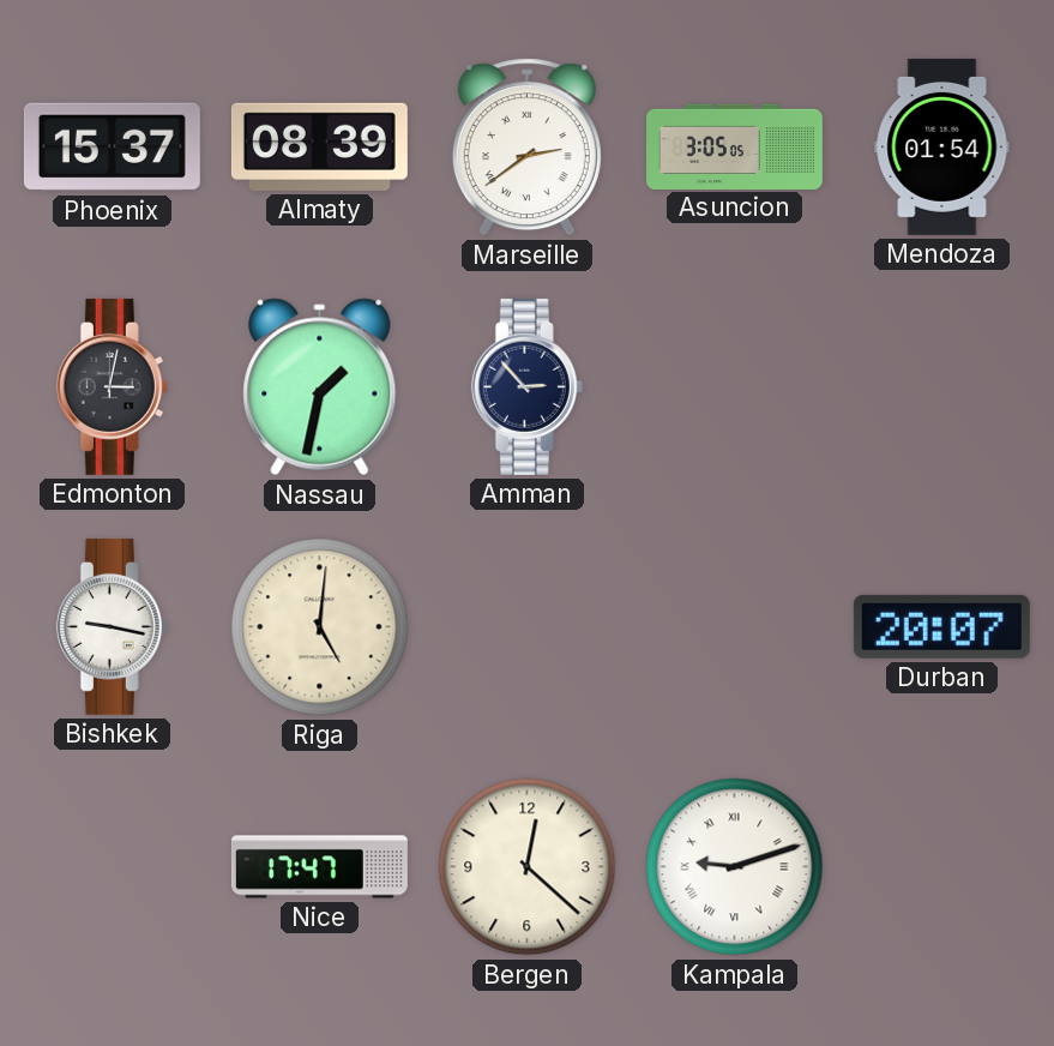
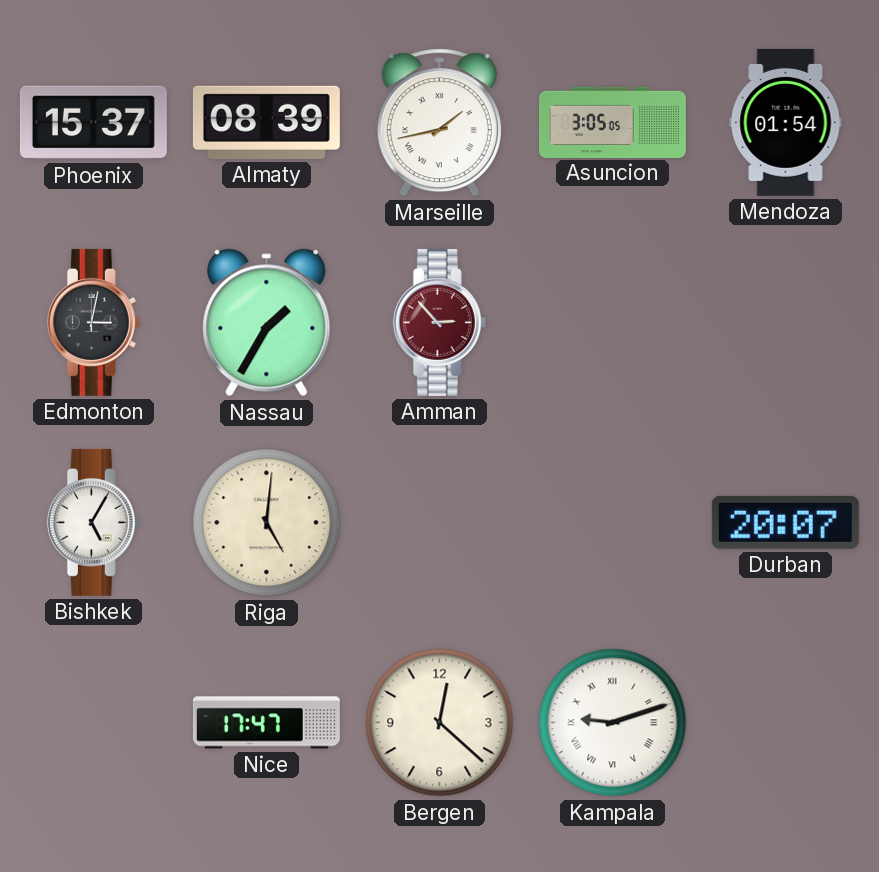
Marseille: 2:39 -> 1:43 (439, 123)
Nassau: 1:32 -> 1:35 (267, 323)
Amman dial: navy -> burgundy (439, 322)
Bishkek: 9:17 -> 5:05 (93, 522)
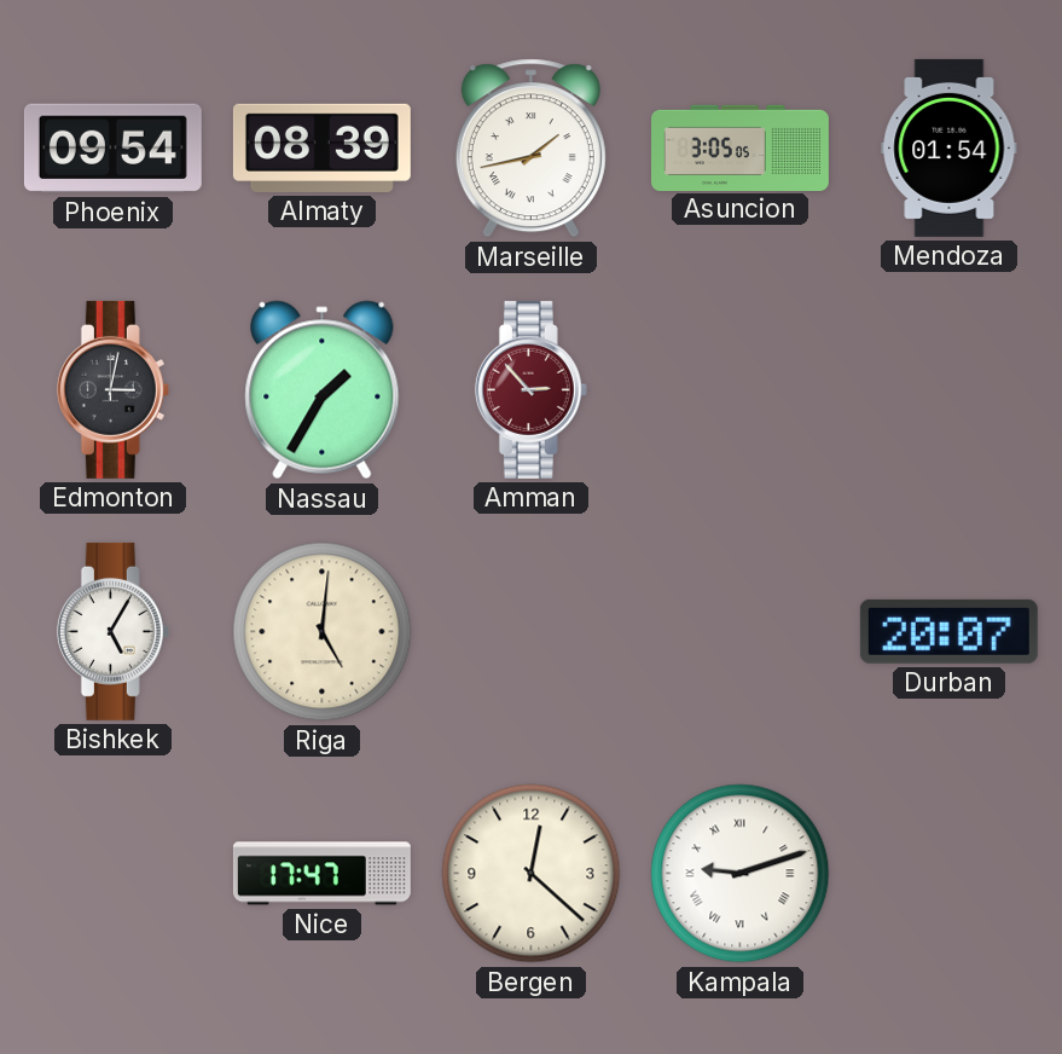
Phoenix: 15:37 -> 09:54 (112, 149)
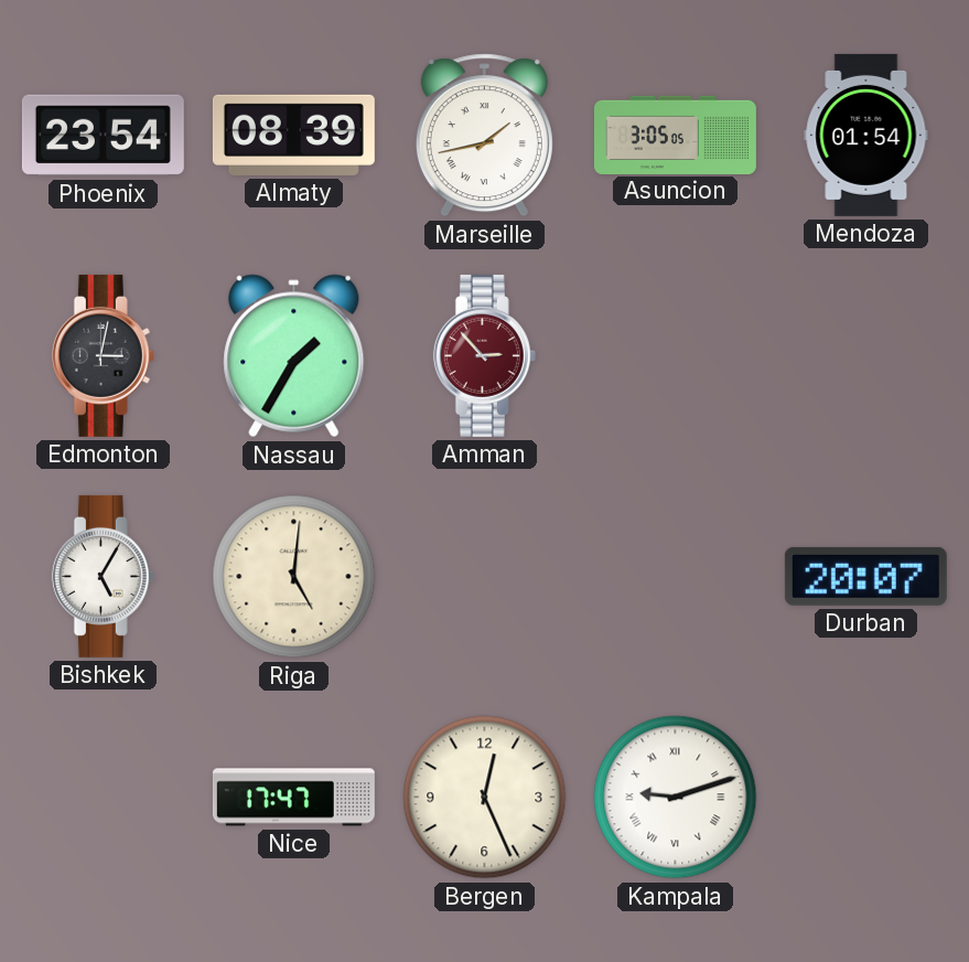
Phoenix: 09:54 -> 23:54 (103, 136)
Bergen: 12:22 -> 12:26 (485, 798)
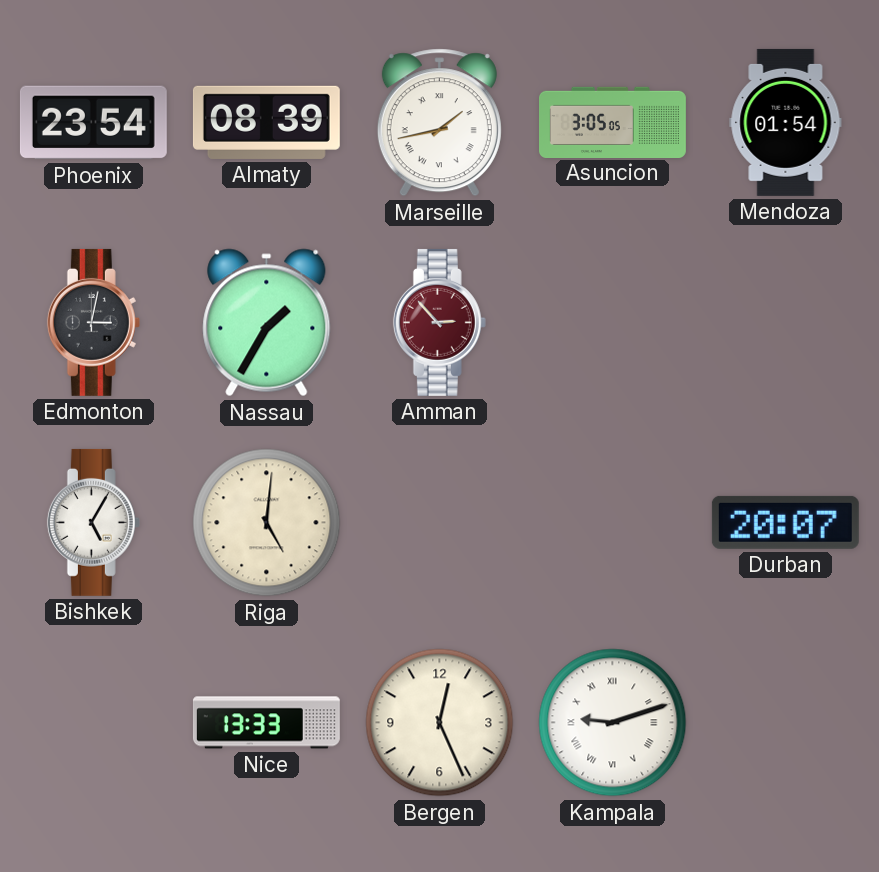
Nice: 17:47 -> 13:33 (266, 723)
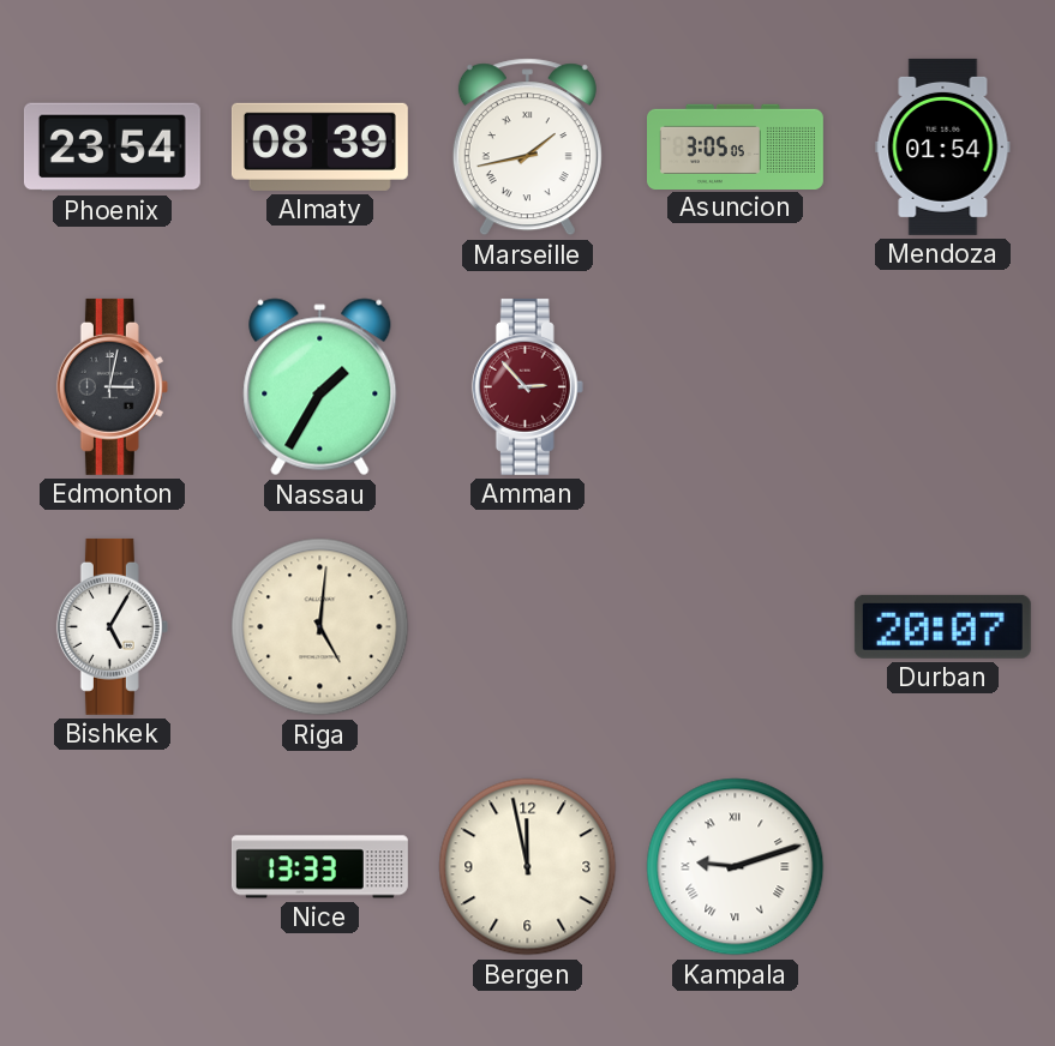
Bergen: 12:26 -> 11:58 (528, 867)
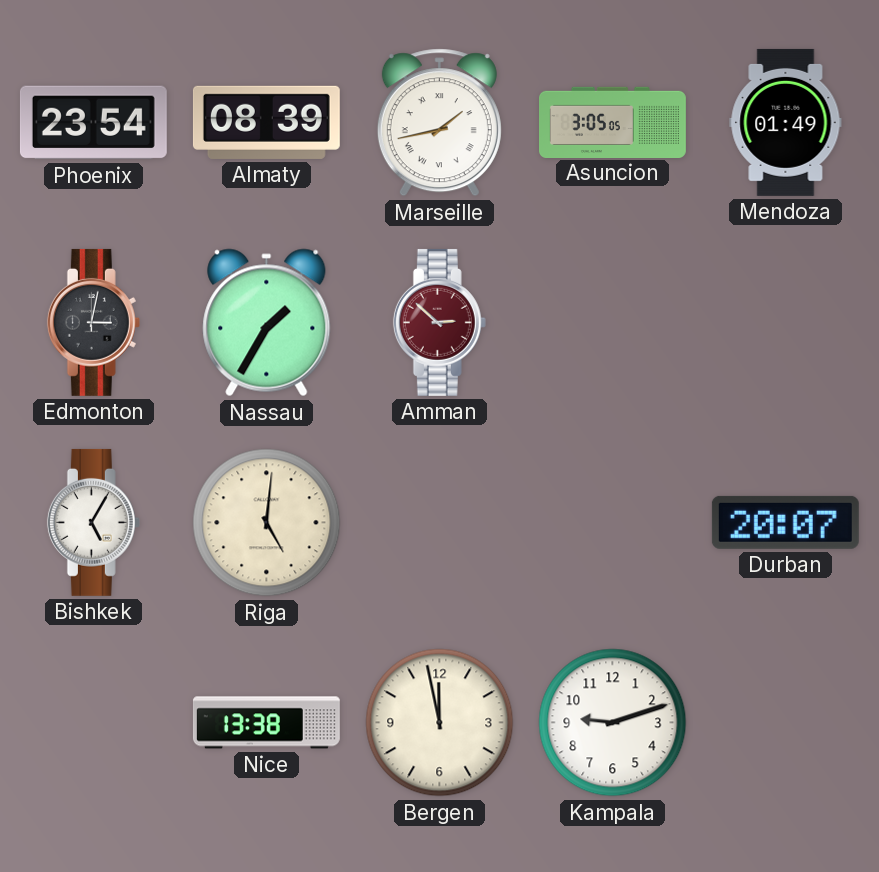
Mendoza: 01:54 -> 01:49 (786, 122)
Amman: 2:53 -> 2:52 (439, 322)
Nice: 13:33 -> 13:38 (266, 723)
Kampala numerals: Roman -> Arabic (613, 723)
